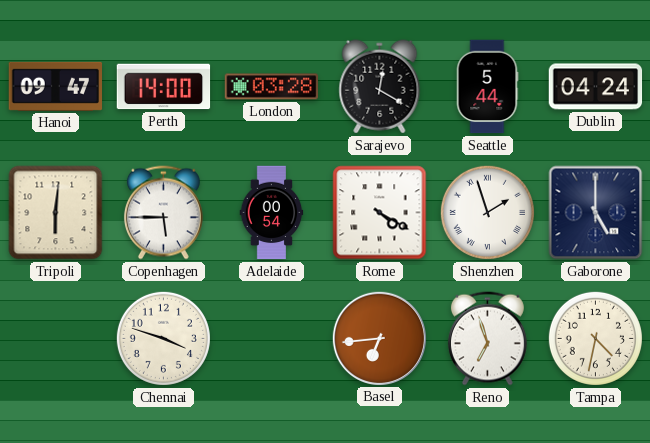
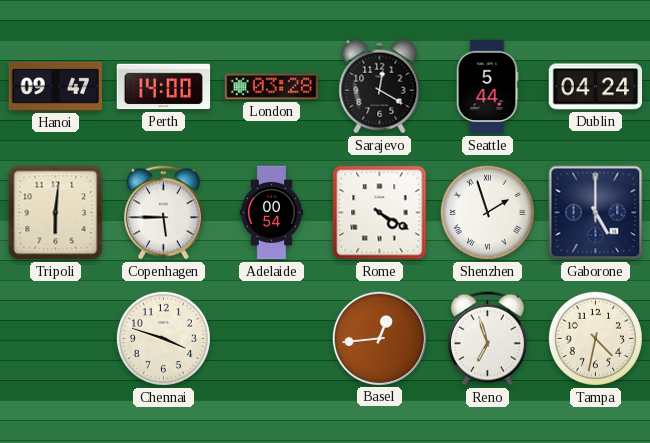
Basel: 6:44 -> 12:44 (379, 338)
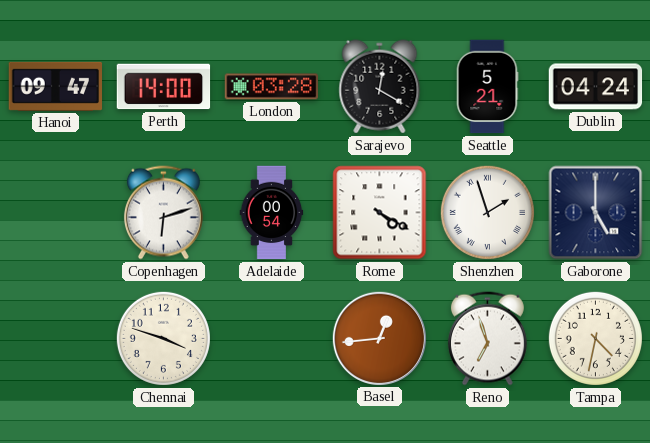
Seattle: 5:44 -> 5:21 (487, 87)
Tripoli: 6:01 -> none (56, 213)
Copenhagen: 5:45 -> 6:12 (163, 213)
